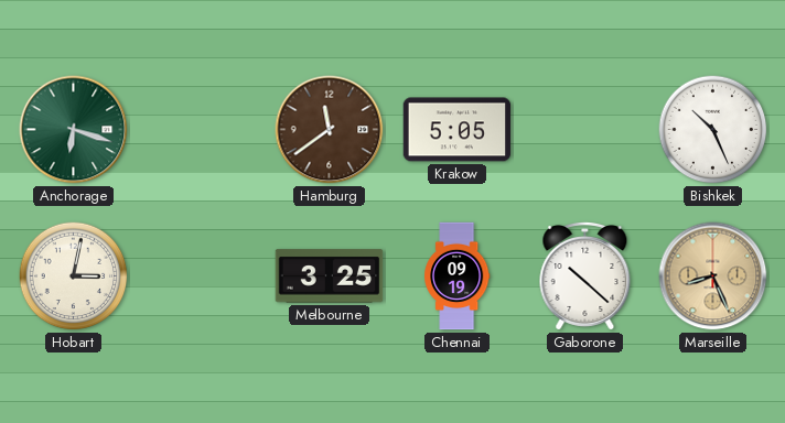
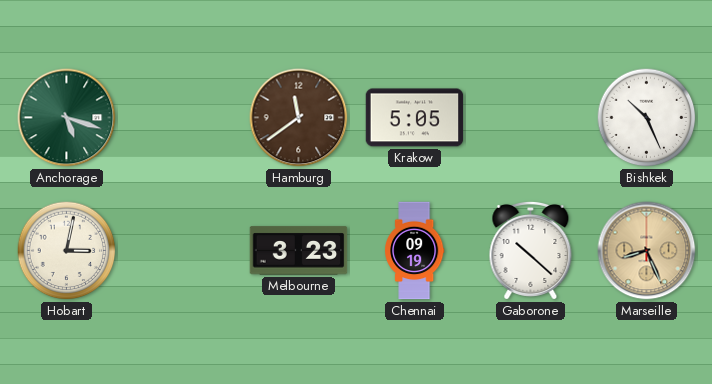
Anchorage: 6:18 -> 5:18 (67, 118)
Melbourne: 3:25 -> 3:23 (299, 251)
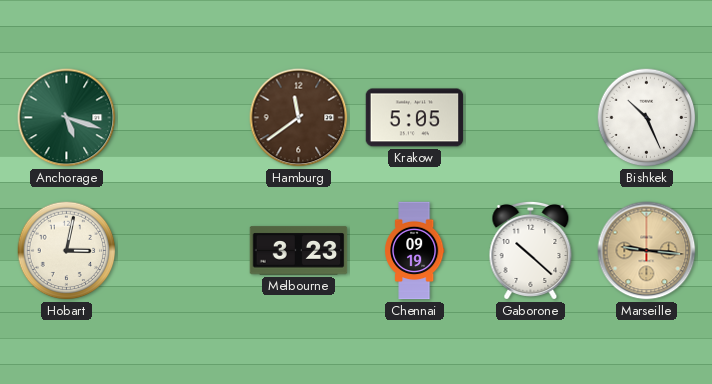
Marseille: 8:26 -> 9:16 (647, 251)
